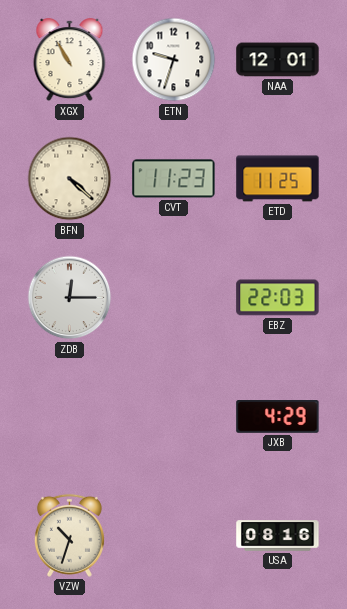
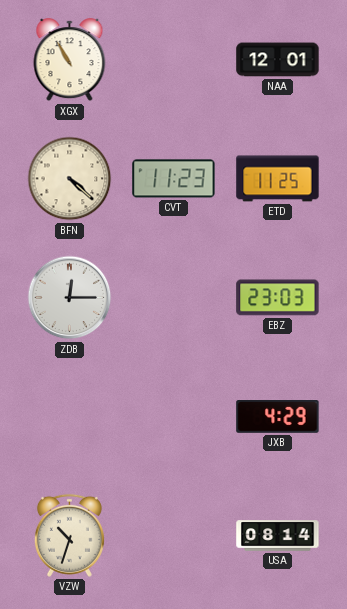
ETN: 9:33 -> none (174, 60)
EBZ: 22:03 -> 23:03 (278, 298)
USA: 08:16 -> 08:14 (278, 536)
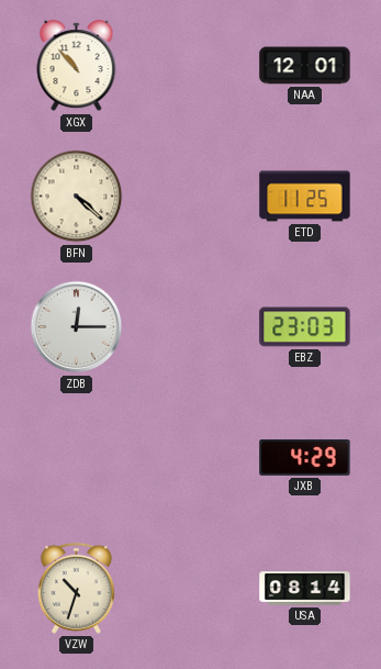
XGX: 10:55 -> 10:53 (77, 66)
CVT: 11:23 -> none (174, 179)
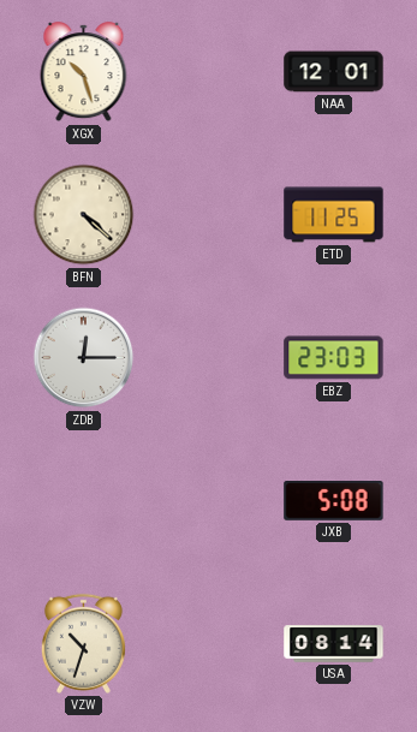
XGX: 10:53 -> 10:27 (84, 72)
JXB: 4:29 -> 5:08 (334, 501)
